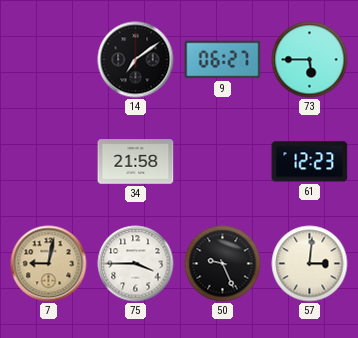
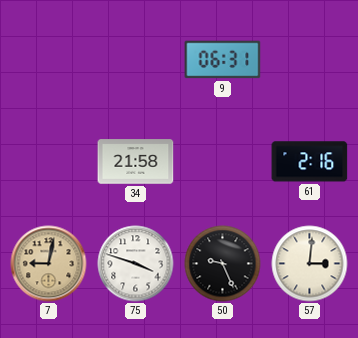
14: 7:09 -> none (136, 60)
9: 06:27 -> 06:31 (223, 60)
73: 5:45 -> none (310, 60)
61: 12:23 -> 2:16 (310, 162)
75: 3:45 -> 3:48 (136, 264)
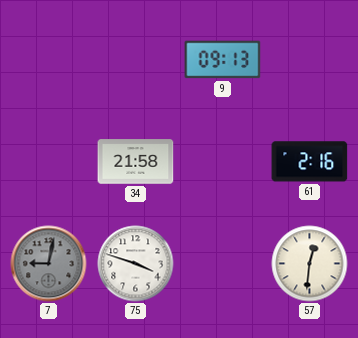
9: 06:31 -> 09:13 (223, 60)
7 dial: champagne -> grey (49, 264)
50: 9:26 -> none (223, 264)
57: 3:01 -> 12:31 (310, 264)
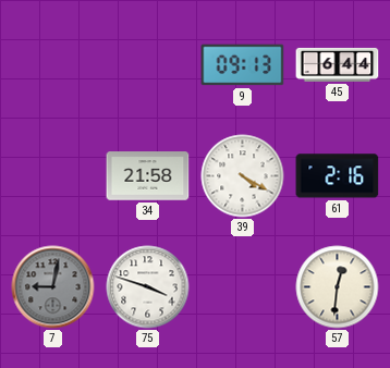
45: none -> 6:44 (338, 64)
39: none -> 4:20 (243, 176)
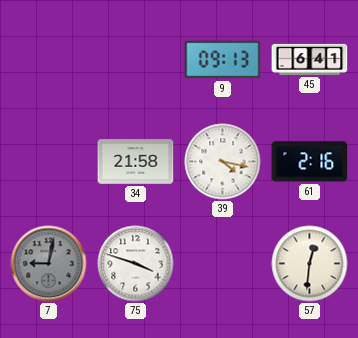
45: 6:44 -> 6:41 (310, 59)
39: 4:20 -> 4:17 (223, 162)
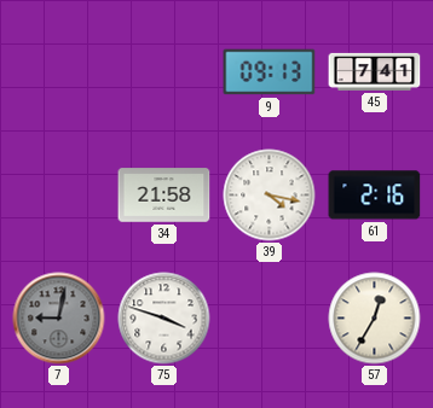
45: 6:41 -> 7:41 (375, 71)
57: 12:31 -> 12:35 (375, 319)
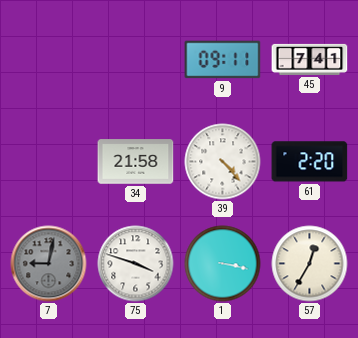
9: 09:13 -> 09:11 (223, 60)
39: 4:17 -> 4:23 (223, 162)
61: 2:16 -> 2:20 (310, 162)
1: none -> 3:17 (223, 264)
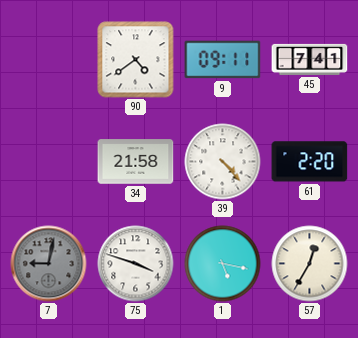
90: none -> 4:39 (136, 60)
1: 3:17 -> 5:17 (223, 264)
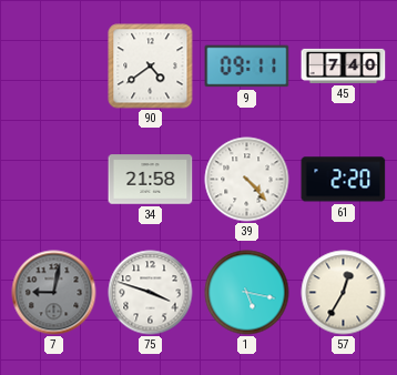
45: 7:41 -> 7:40 (344, 65)
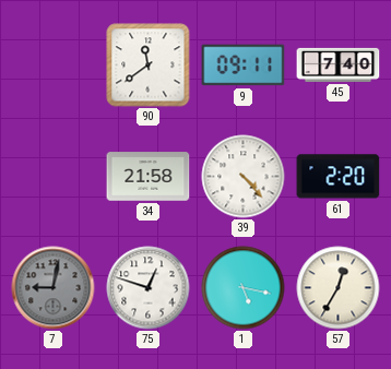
90: 4:39 -> 11:39 (149, 66)
75: 3:48 -> 12:48 (149, 288)
